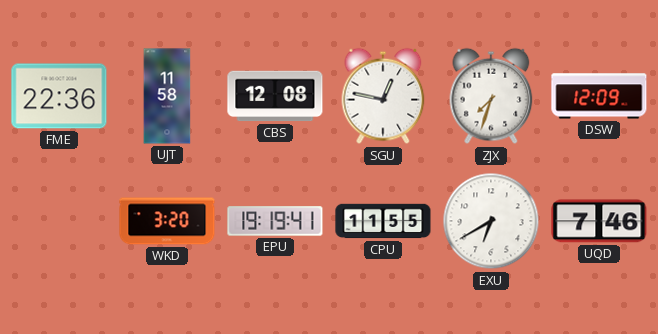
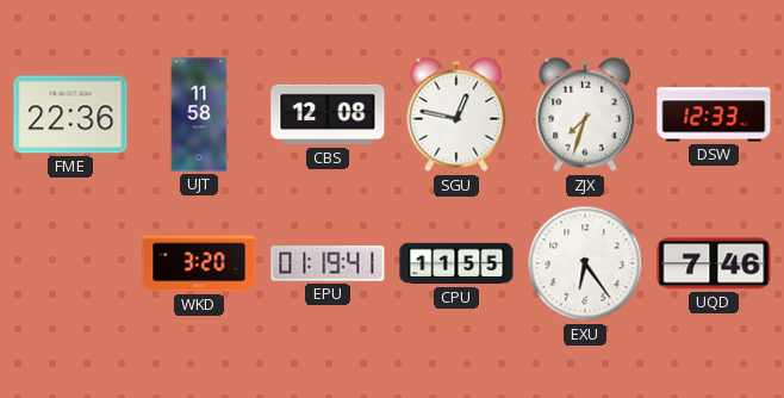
DSW: 12:09 -> 12:33 (714, 114)
EPU: 19:19 -> 01:19 (328, 263)
EXU: 6:40 -> 6:24 (585, 263)
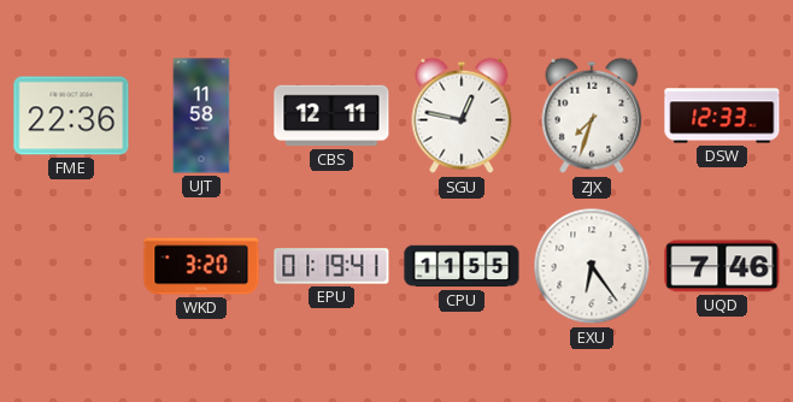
CBS: 12:08 -> 12:11 (331, 116)
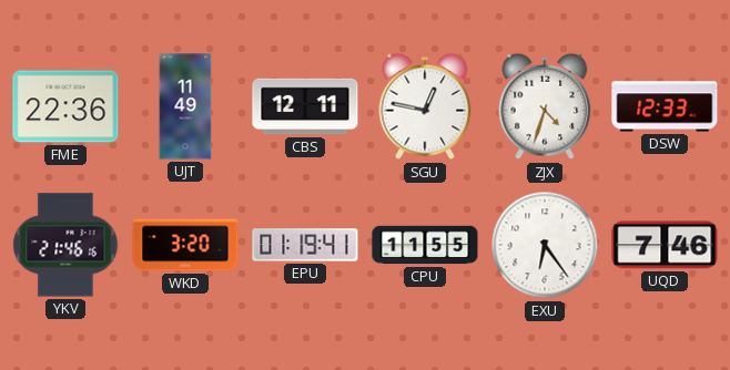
UJT: 11:58 -> 11:49 (185, 106)
ZJX: 7:33 -> 4:33 (545, 106)
YKV: none -> 21:46 (65, 245)
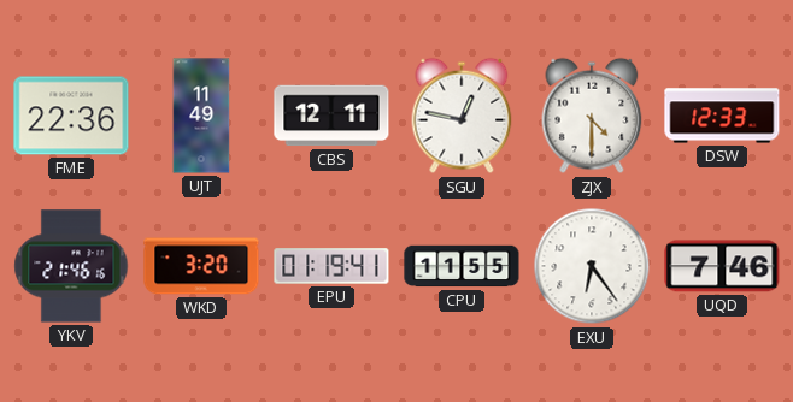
ZJX: 4:33 -> 4:30 (592, 116)
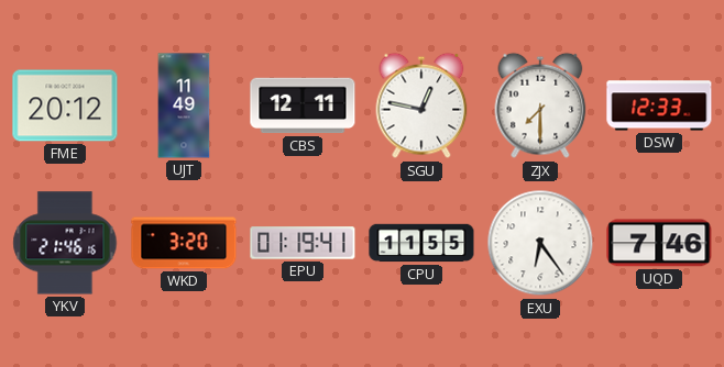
FME: 22:36 -> 20:12 (65, 105)
ZJX: 4:30 -> 7:30 (540, 105)
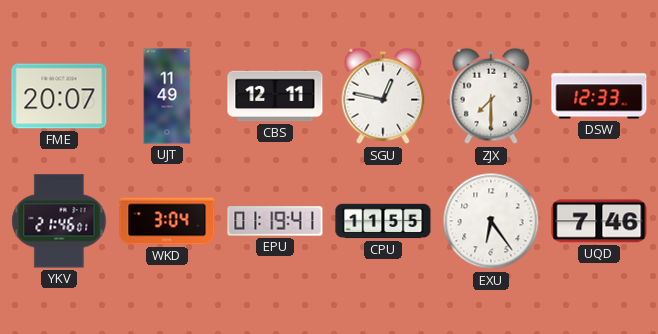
FME: 20:12 -> 20:07 (59, 96)
YKV: 21:46:16 -> 21:46:01 (59, 221)
WKD: 3:20 -> 3:04 (167, 221)
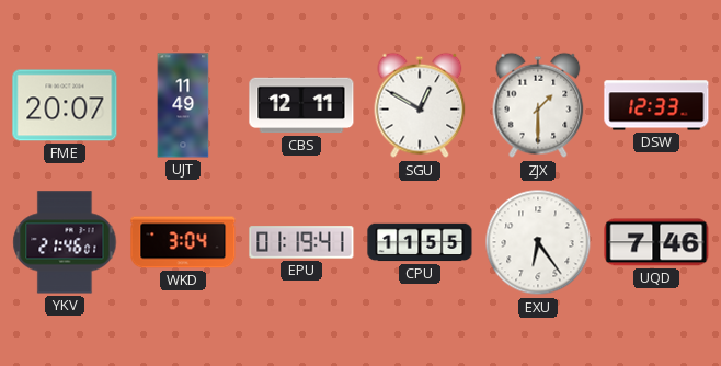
SGU: 12:47 -> 12:50 (420, 105)
ZJX: 7:30 -> 1:30 (538, 105)
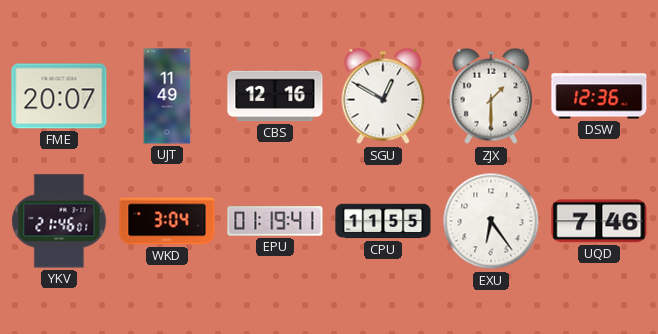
CBS: 12:11 -> 12:16 (275, 96)
DSW: 12:33 -> 12:36 (599, 96)
